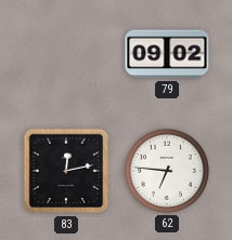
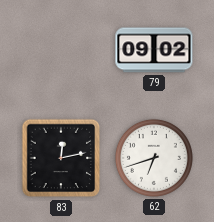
62: 6:46 -> 6:42 (154, 158)
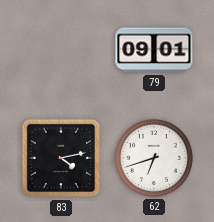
79: 09:02 -> 09:01 (154, 50)
83: 12:13 -> 4:13 (61, 158)
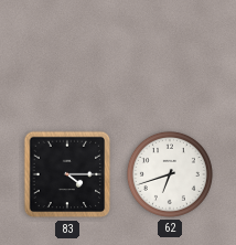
79: 09:01 -> none (154, 50)
83: 4:13 -> 4:15 (67, 174)
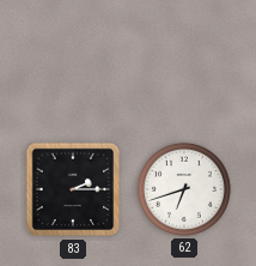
83: 4:15 -> 2:15 (73, 189)
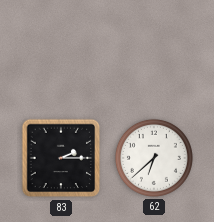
62: 6:42 -> 6:38 (154, 158)
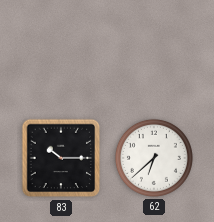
83: 2:15 -> 10:15 (61, 158)
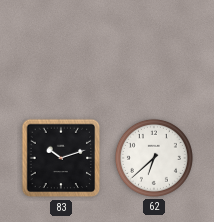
83: 10:15 -> 10:12 (61, 158)
